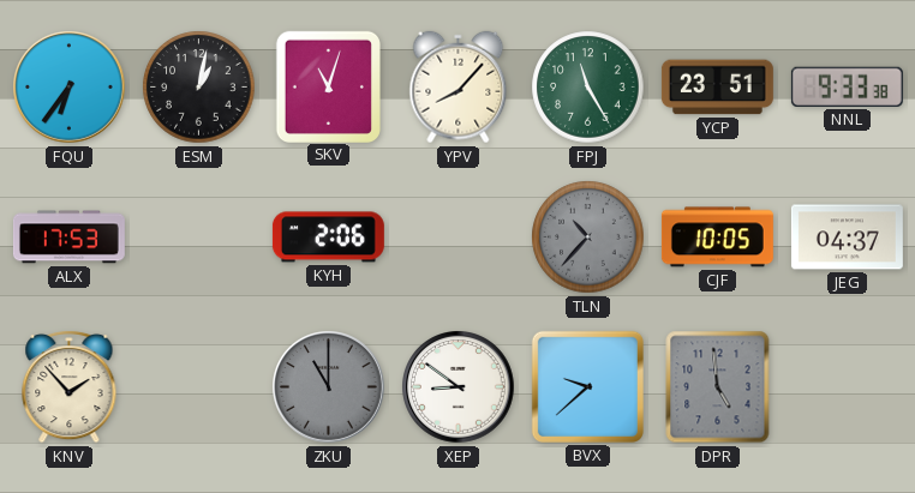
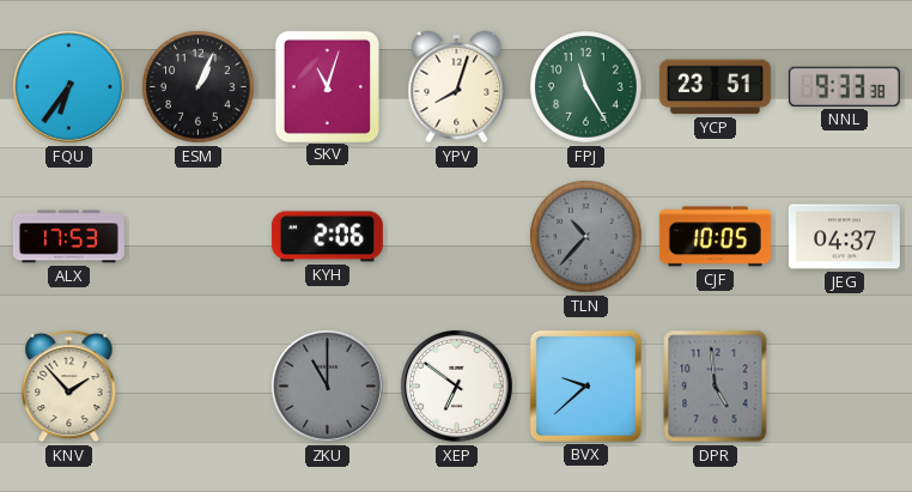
ESM: 1:02 -> 1:04 (199, 87)
YPV: 8:07 -> 8:03 (457, 87)
XEP: 8:51 -> 6:51 (457, 387)
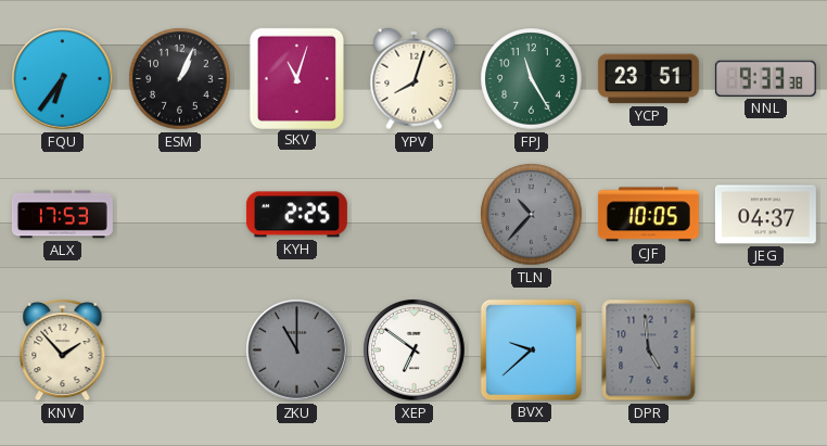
KYH: 2:06 -> 2:25 (296, 215)
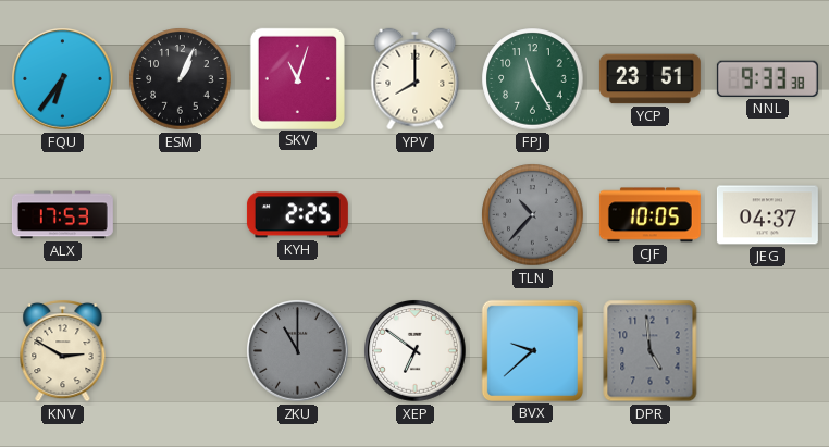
YPV: 8:03 -> 8:00 (416, 79)
KNV: 1:53 -> 2:50 (63, 350)
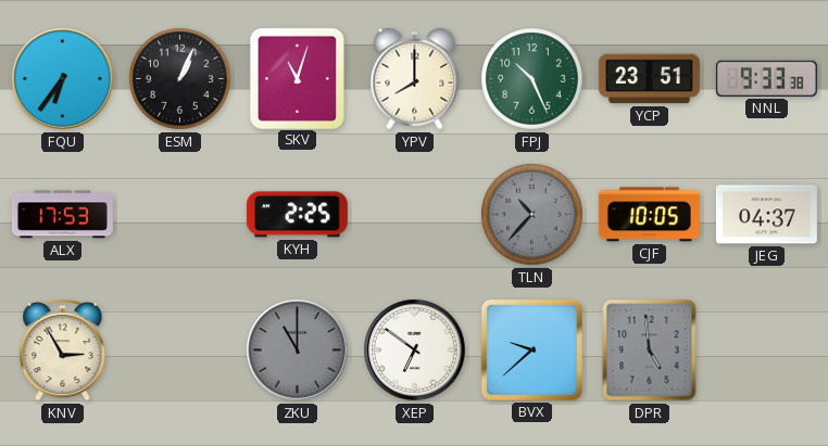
FPJ: 11:25 -> 10:26 (532, 79)
KNV: 2:50 -> 2:55 (63, 349)
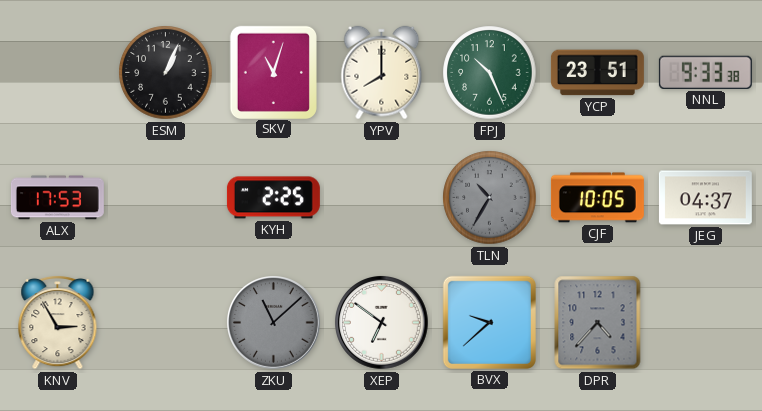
FQU: 6:36 -> none (63, 79)
TLN: 10:37 -> 10:35 (490, 198)
ZKU: 11:00 -> 11:08 (274, 323)
DPR: 4:59 -> 4:37 (598, 323)
